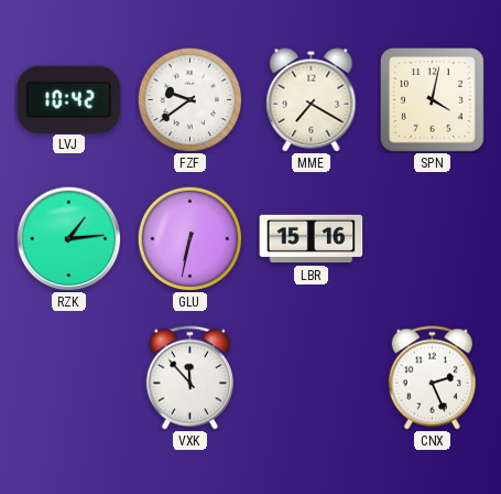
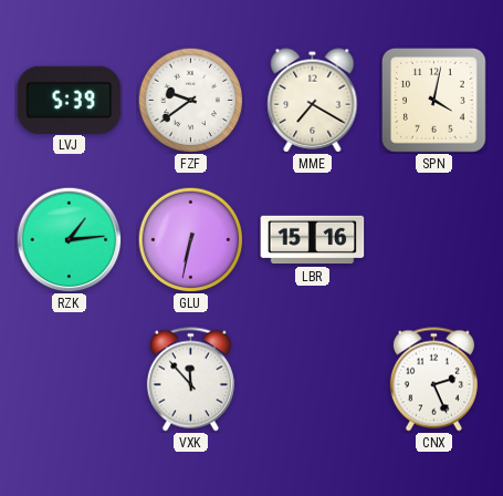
LVJ: 10:42 -> 5:39 (70, 100)
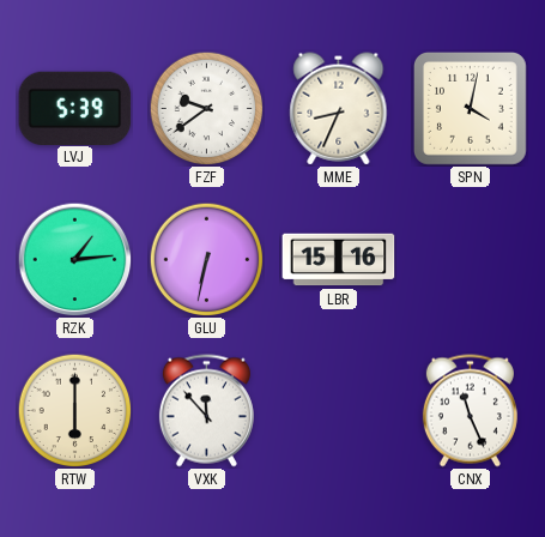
MME: 7:20 -> 8:34 (339, 109)
RTW: none -> 6:00 (74, 410)
CNX: 2:26 -> 11:26 (470, 411)
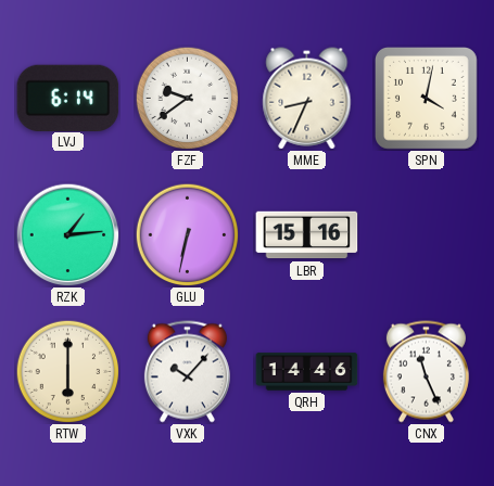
LVJ: 5:39 -> 6:14 (68, 98)
VXK: 11:53 -> 10:07 (187, 372)
QRH: none -> 14:46 (307, 372)
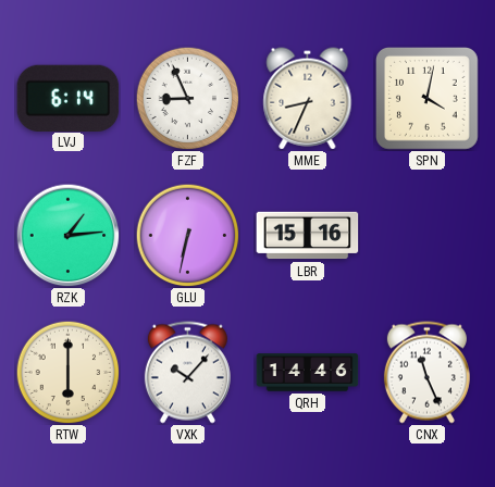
FZF: 9:39 -> 8:56 (187, 98)
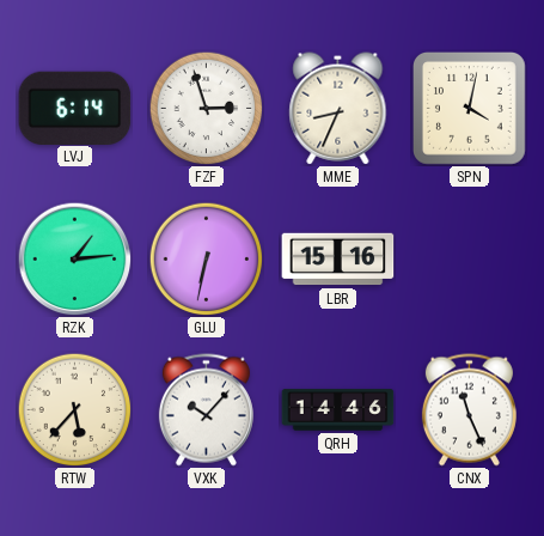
FZF: 8:56 -> 2:57 (206, 108)
RTW: 6:00 -> 5:37 (74, 409)
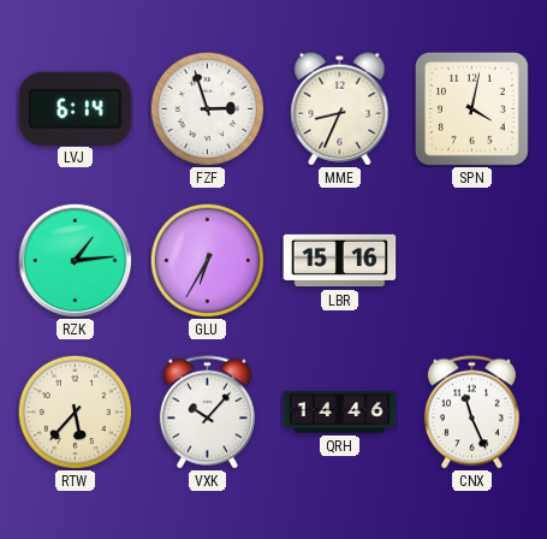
GLU: 6:32 -> 6:35 (207, 260)
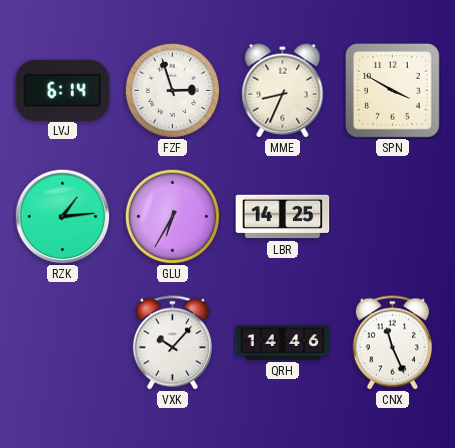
SPN: 4:02 -> 3:50 (393, 91)
LBR: 15:16 -> 14:25 (283, 217)
RTW: 5:37 -> none (75, 411)
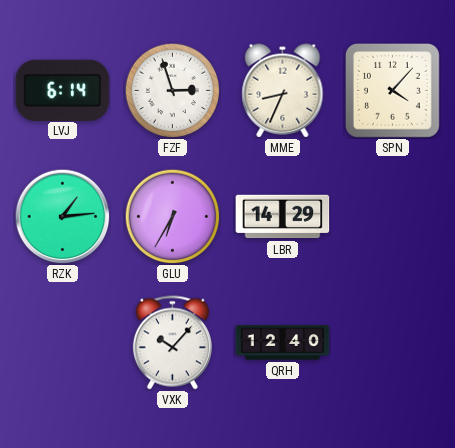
SPN: 3:50 -> 4:07 (393, 91)
LBR: 14:25 -> 14:29 (283, 217)
QRH: 14:46 -> 12:40 (283, 343)
CNX: 11:26 -> none (392, 343)
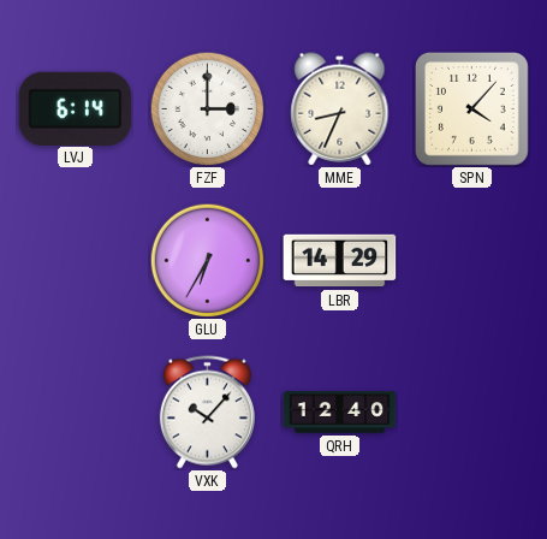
FZF: 2:57 -> 3:00 (207, 108)
RZK: 1:14 -> none (62, 216)
